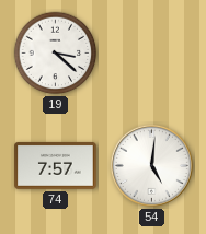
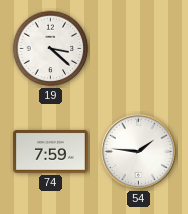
74: 7:57 -> 7:59 (51, 152)
54: 5:01 -> 1:46 (138, 151)
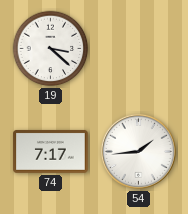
74: 7:59 -> 7:17 (51, 152)
54: 1:46 -> 1:44 (138, 151)
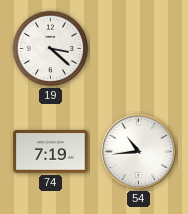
74: 7:17 -> 7:19 (51, 152)
54: 1:44 -> 10:44 (138, 151)
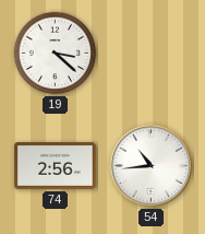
74: 7:19 -> 2:56 (56, 166)
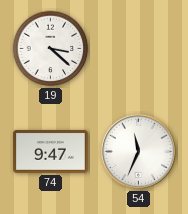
74: 2:56 -> 9:47 (51, 152)
54: 10:44 -> 11:34 (138, 151)
